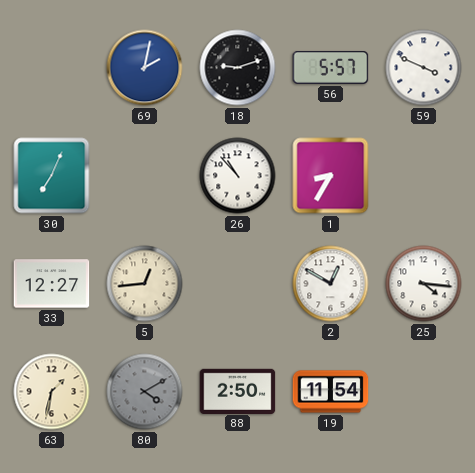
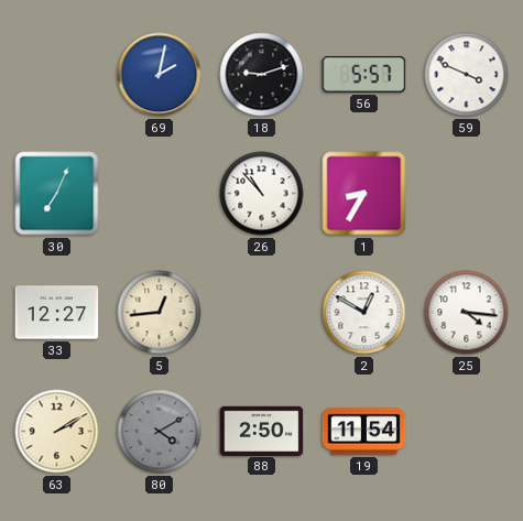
63: 1:32 -> 2:10 (57, 432)
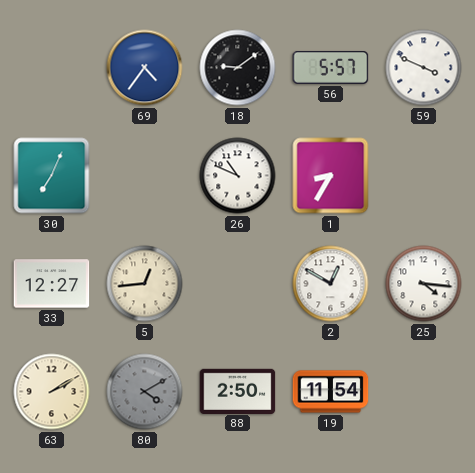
69: 2:02 -> 4:36 (145, 68)
18: 9:12 -> 9:09 (238, 68)
26: 10:53 -> 10:49 (238, 176)
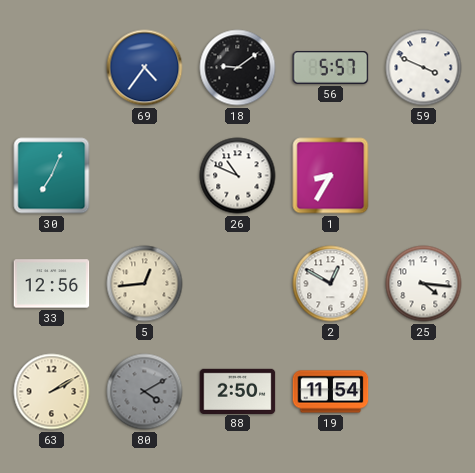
33: 12:27 -> 12:56 (52, 284)
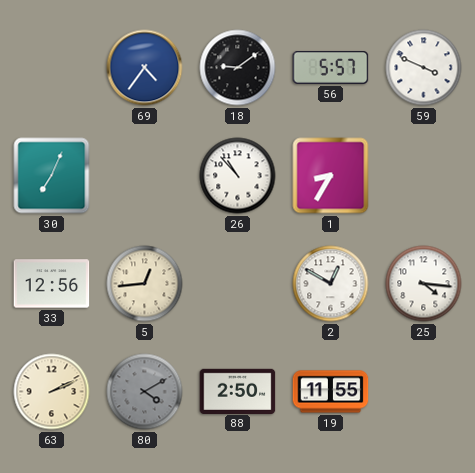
26: 10:49 -> 10:53 (238, 176)
63: 2:10 -> 2:11 (52, 392)
19: 11:54 -> 11:55 (331, 392)
